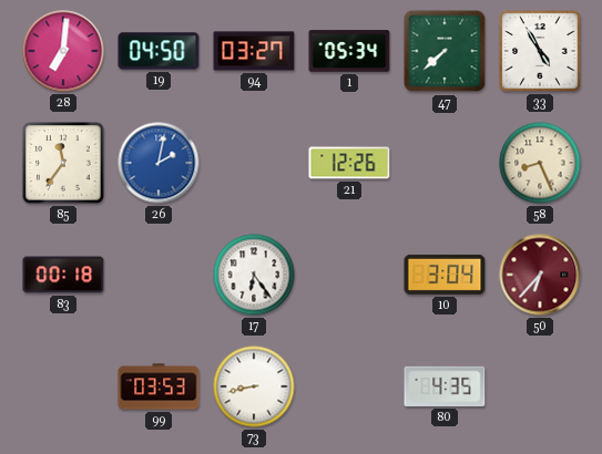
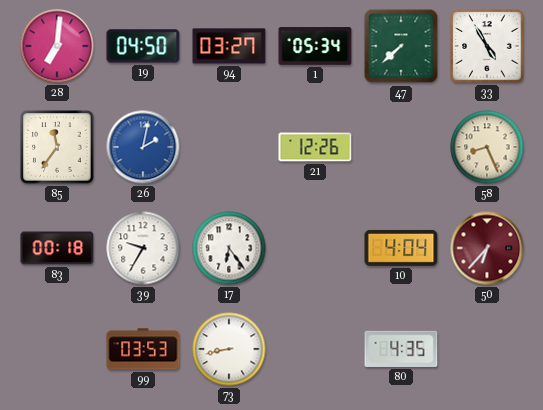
39: none -> 9:35 (143, 248)
10: 3:04 -> 4:04 (401, 248)
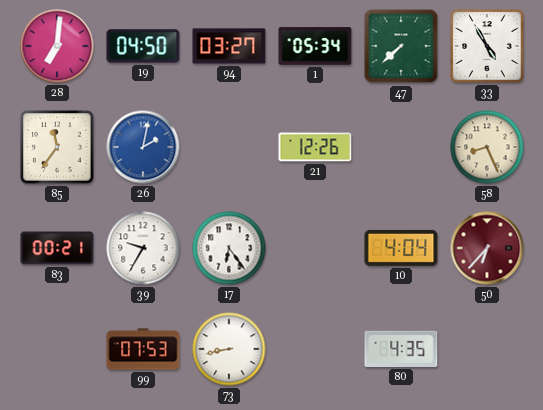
83: 00:18 -> 00:21 (57, 248)
99: 03:53 -> 07:53 (143, 349)
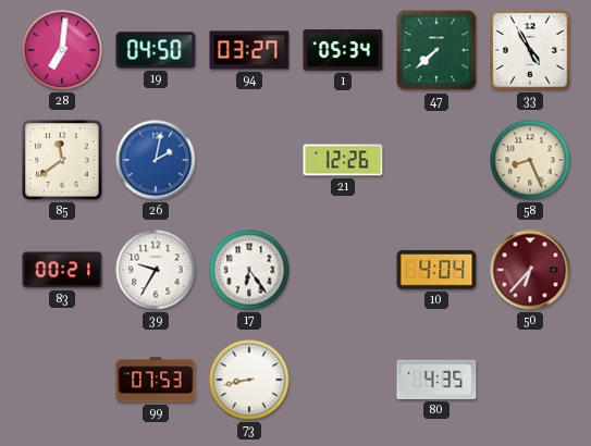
85: 11:36 -> 11:39 (62, 160)
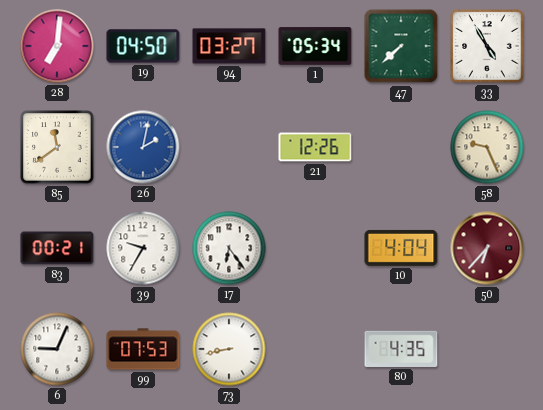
58: 8:26 -> 9:26 (487, 147)
6: none -> 9:04 (57, 349)
